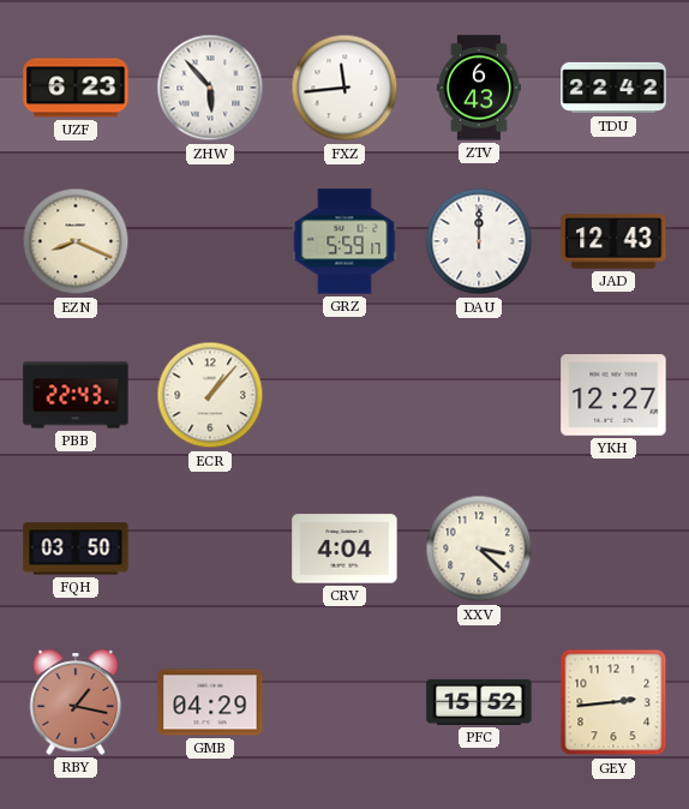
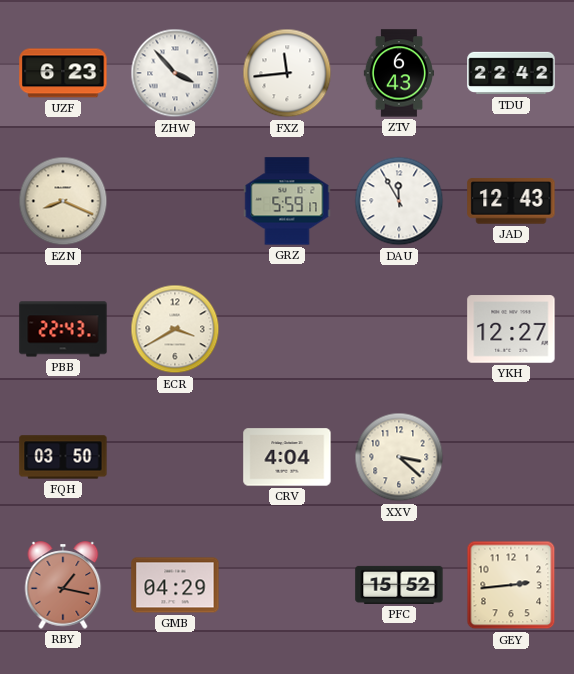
ZHW: 5:53 -> 3:53 (175, 73)
DAU: 12:00 -> 11:55 (399, 201)
ECR: 1:07 -> 3:40 (175, 329)
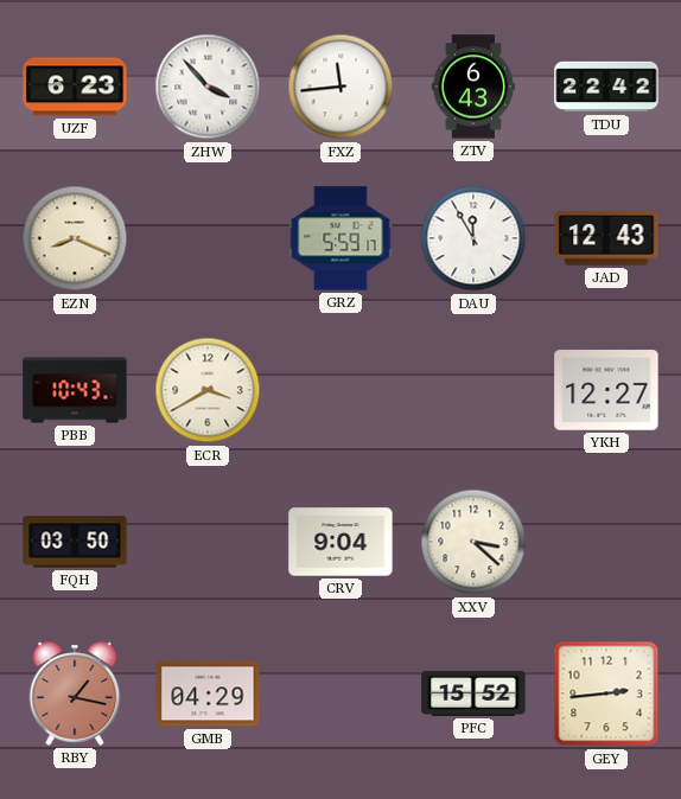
PBB: 22:43 -> 10:43 (75, 390)
CRV: 4:04 -> 9:04 (340, 542)
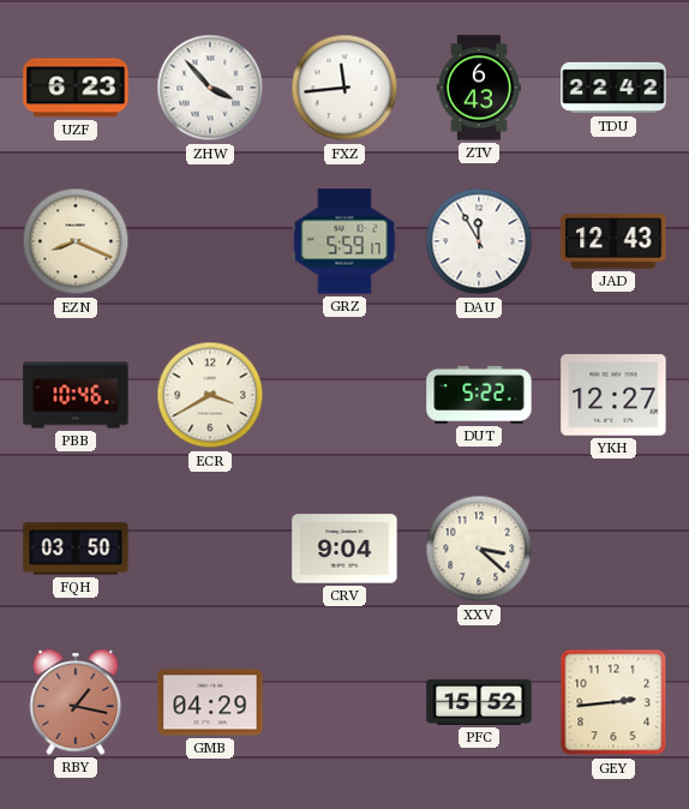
PBB: 10:43 -> 10:46 (76, 395)
DUT: none -> 5:22 (479, 395)
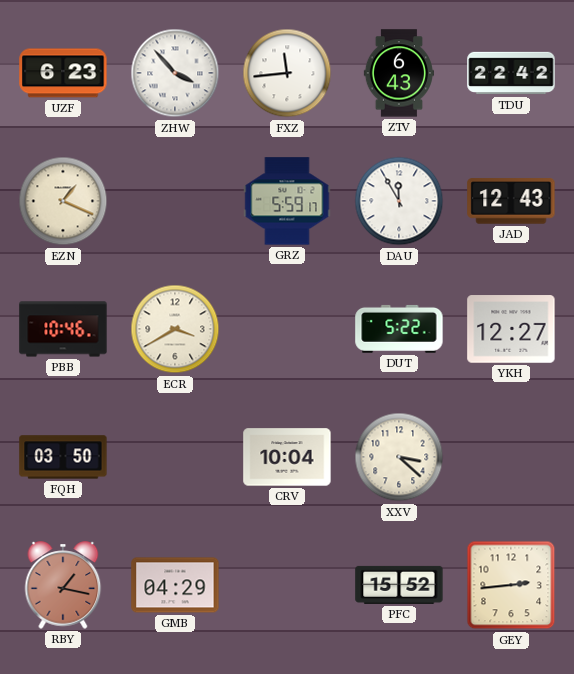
EZN: 8:19 -> 1:19 (63, 201)
CRV: 9:04 -> 10:04 (287, 457)
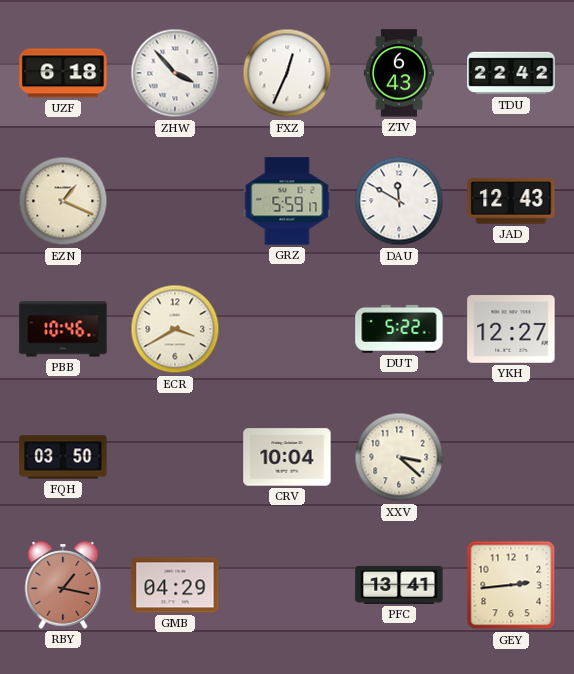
UZF: 6:23 -> 6:18 (63, 73)
FXZ: 11:44 -> 12:34 (287, 73)
DAU: 11:55 -> 11:50 (399, 201)
PFC: 15:52 -> 13:41 (399, 585)
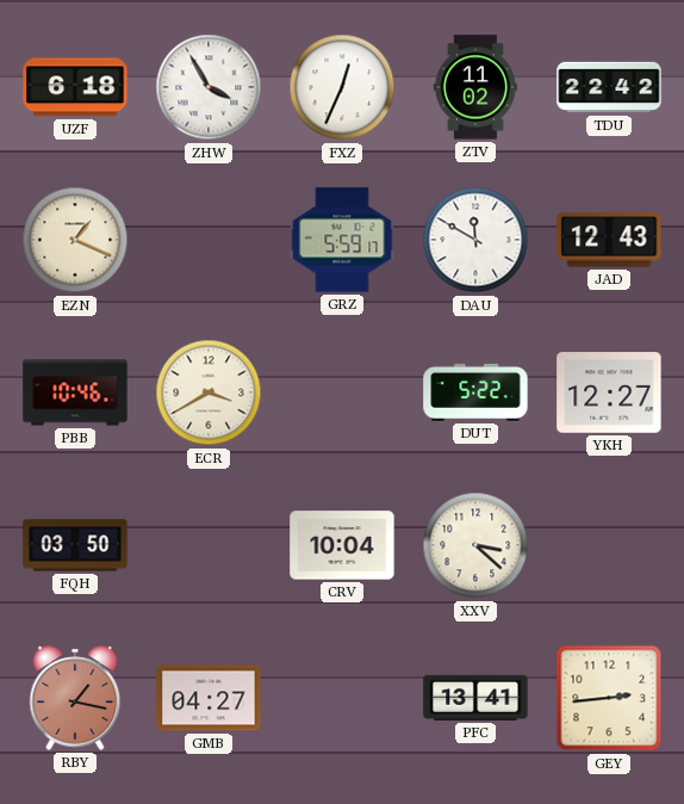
ZHW: 3:53 -> 3:55 (209, 87)
ZTV: 6:43 -> 11:02 (475, 87)
GMB: 04:29 -> 04:27 (209, 698)
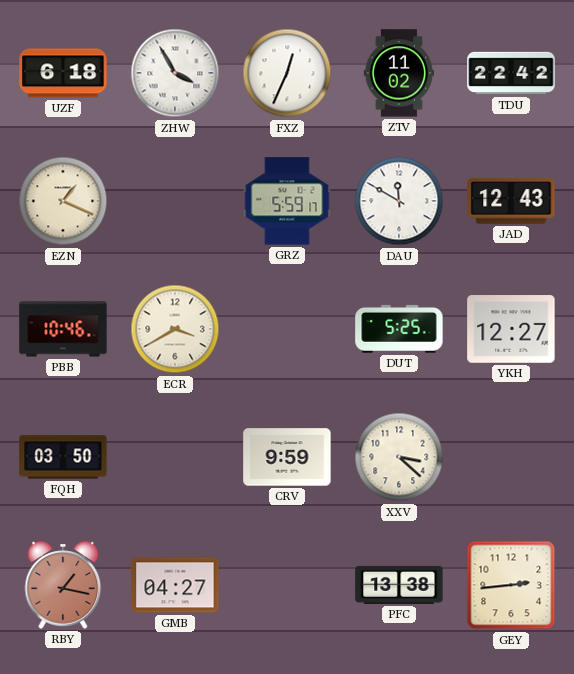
DUT: 5:22 -> 5:25 (399, 329)
CRV: 10:04 -> 9:59 (287, 457)
PFC: 13:41 -> 13:38 (399, 585)
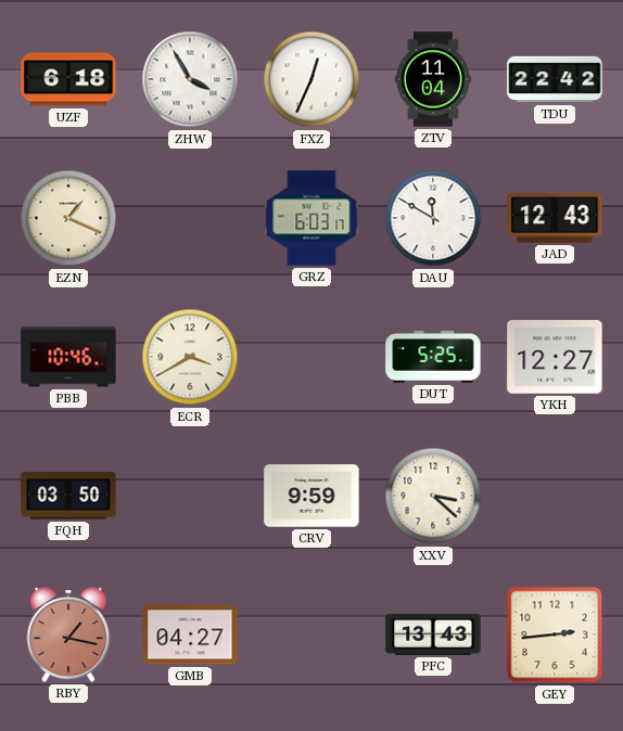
ZTV: 11:02 -> 11:04 (433, 79)
GRZ: 5:59 -> 6:03 (311, 218)
PFC: 13:38 -> 13:43 (433, 634)
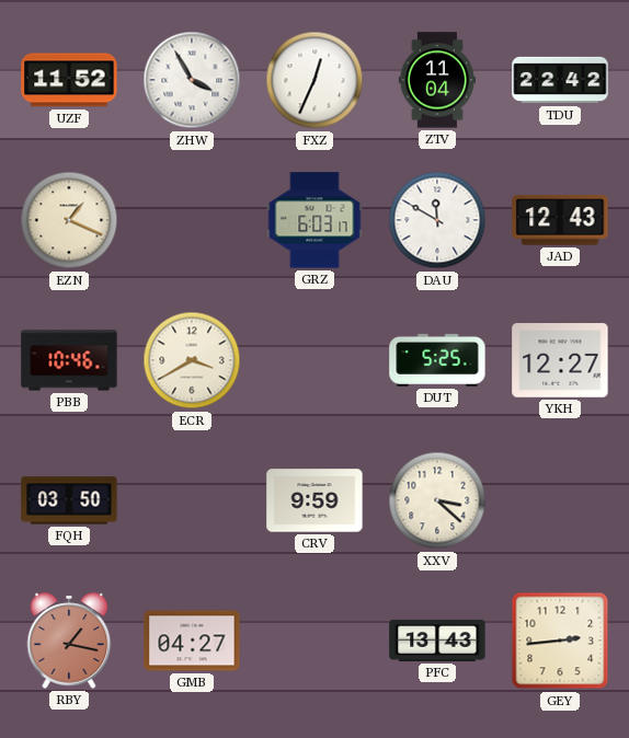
UZF: 6:18 -> 11:52 (69, 80)
